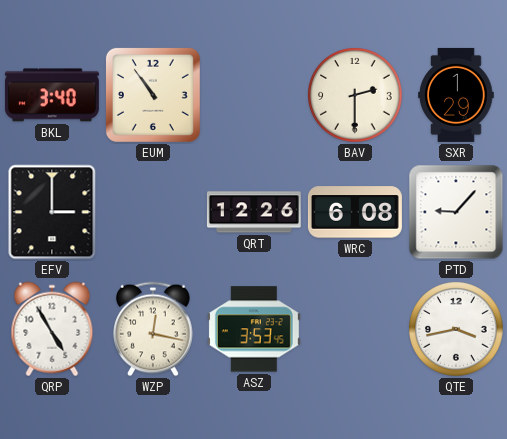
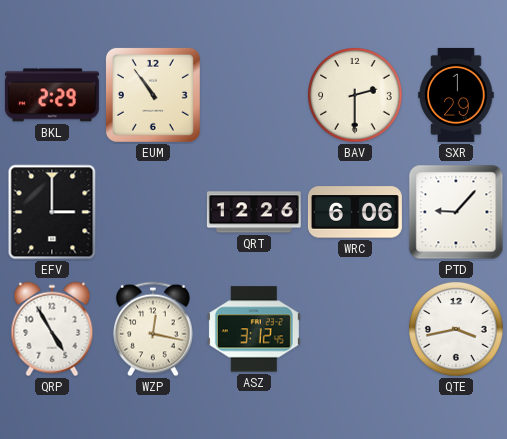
BKL: 3:40 -> 2:29 (52, 95)
WRC: 6:08 -> 6:06 (355, 212)
ASZ: 3:53 -> 3:12 (254, 329)
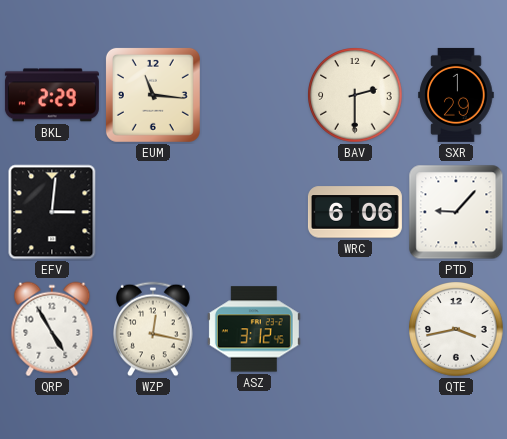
EUM: 10:54 -> 11:16 (153, 95)
EFV: 3:00 -> 3:01 (52, 212)
QRT: 12:26 -> none (254, 212)
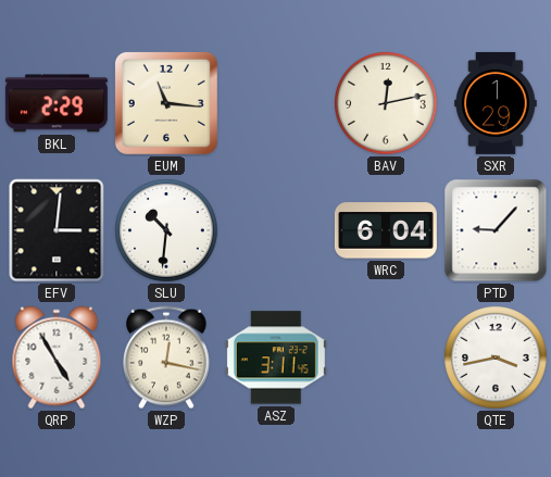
BAV: 2:30 -> 12:13 (386, 103)
SLU: none -> 10:31 (166, 230)
WRC: 6:06 -> 6:04 (386, 230)
ASZ: 3:12 -> 3:11 (276, 357)
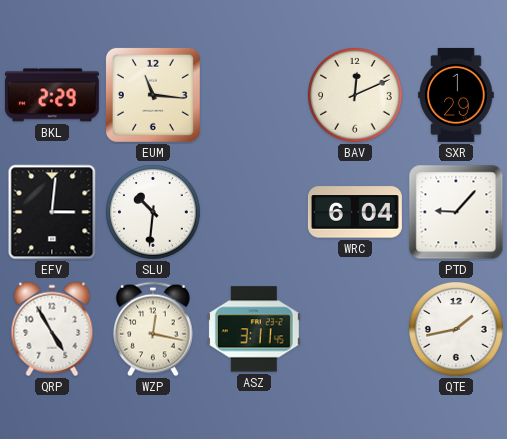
BAV: 12:13 -> 12:11 (355, 95)
QTE: 3:43 -> 1:43 (456, 329)
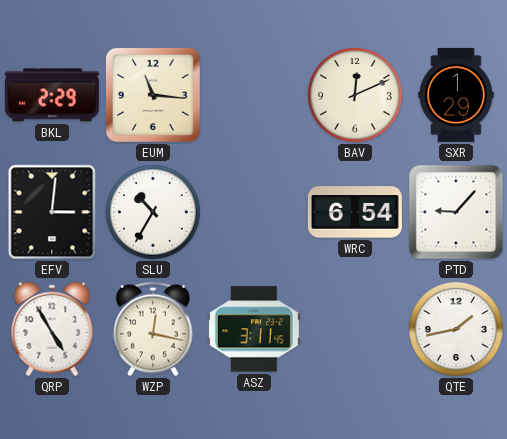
SLU: 10:31 -> 10:35 (153, 212)
WRC: 6:04 -> 6:54 (355, 212)
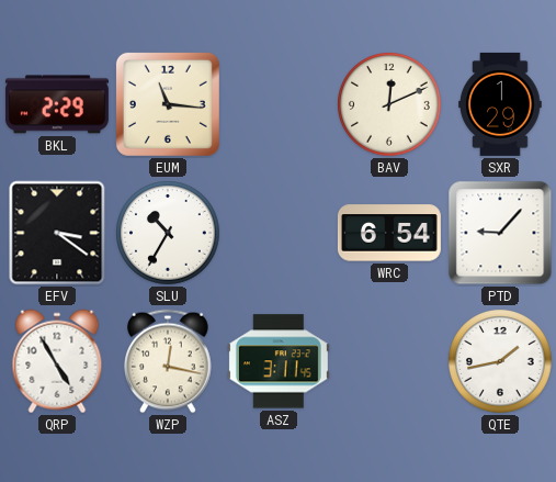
EFV: 3:01 -> 3:21 (57, 233)
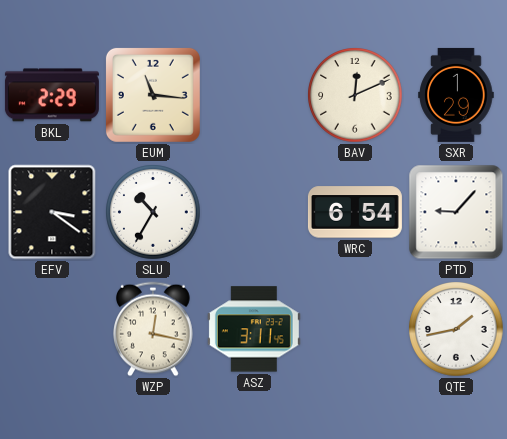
QRP: 4:55 -> none (57, 361)
